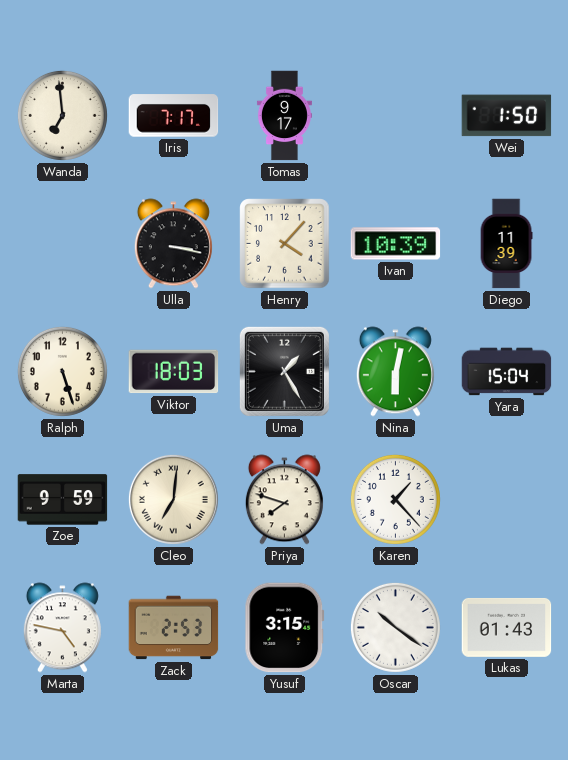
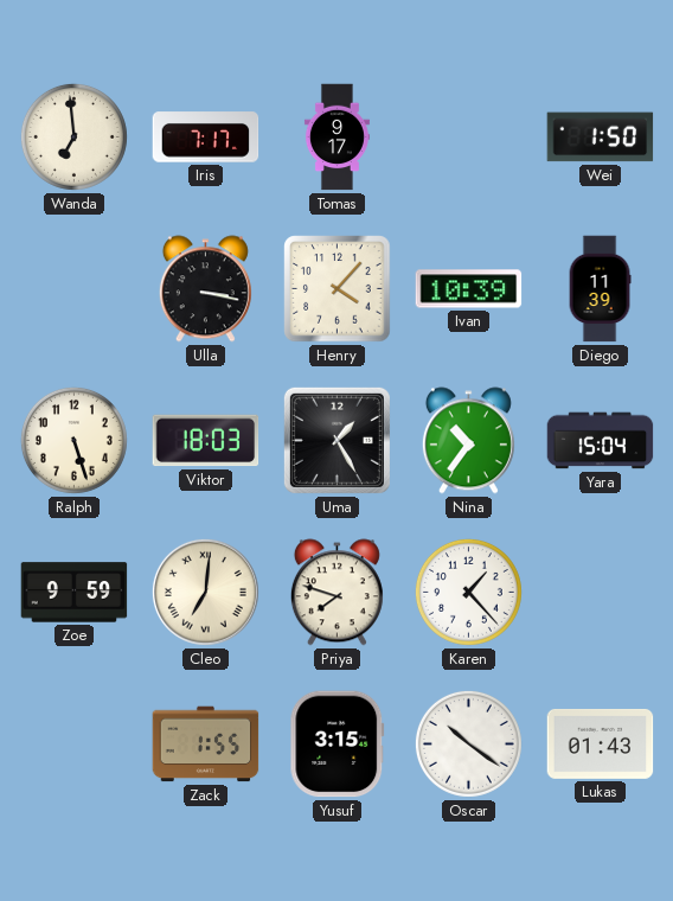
Nina: 6:02 -> 10:36 (468, 441)
Marta: 4:47 -> none (62, 628)
Zack: 2:53 -> 1:55 (206, 745)
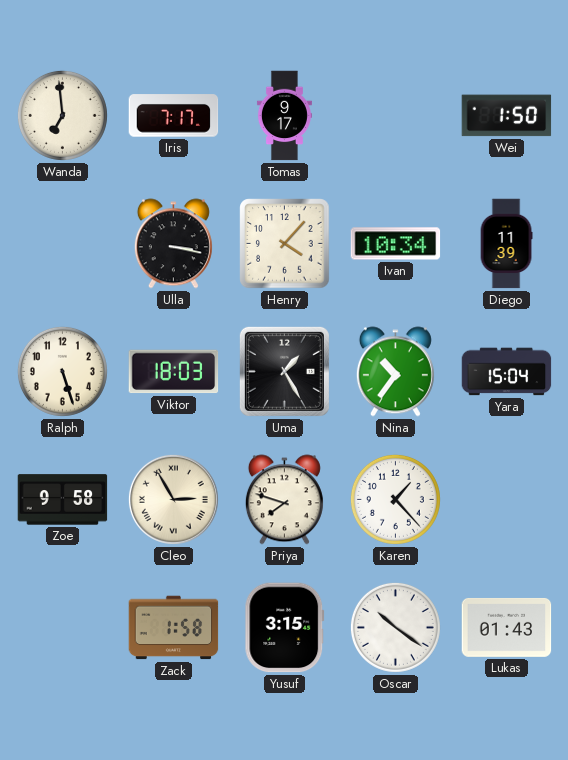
Ivan: 10:39 -> 10:34 (396, 244)
Zoe: 9:59 -> 9:58 (63, 500)
Cleo: 7:01 -> 2:55 (173, 499)
Zack: 1:55 -> 1:58 (174, 628)
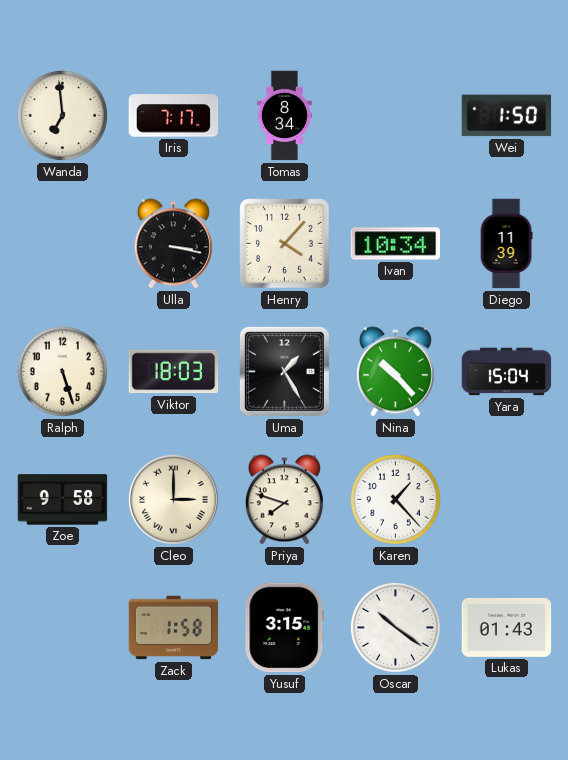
Tomas: 9:17 -> 8:34 (284, 116)
Nina: 10:36 -> 10:23 (395, 372)
Cleo: 2:55 -> 3:00 (173, 499)
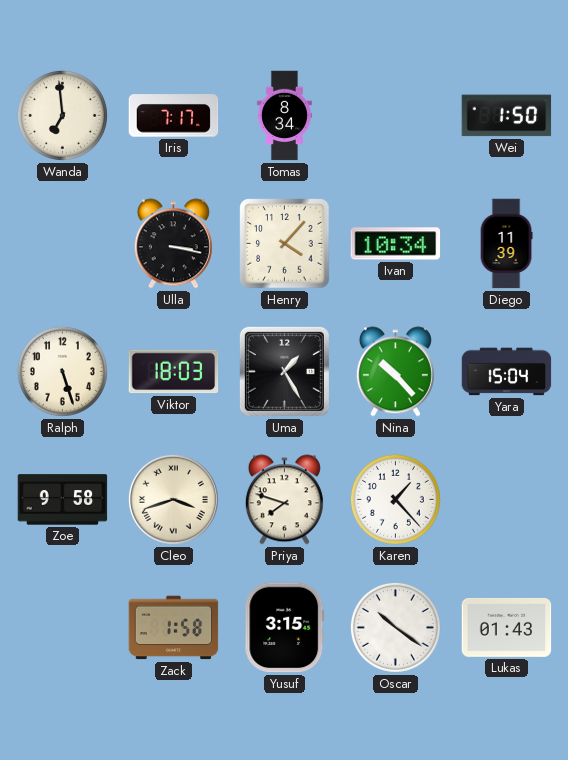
Cleo: 3:00 -> 3:42 (173, 499)
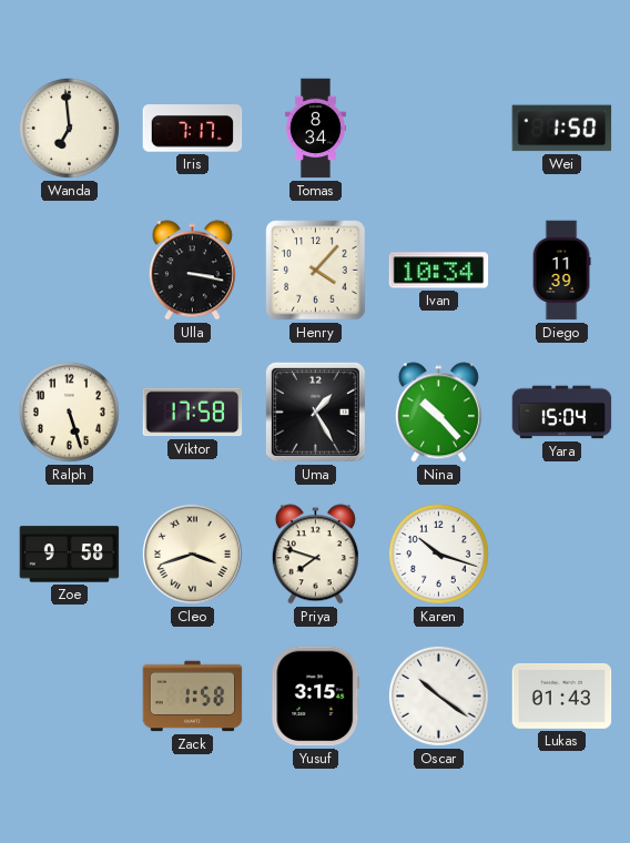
Viktor: 18:03 -> 17:58 (193, 413)
Karen: 1:23 -> 10:18 (438, 553)
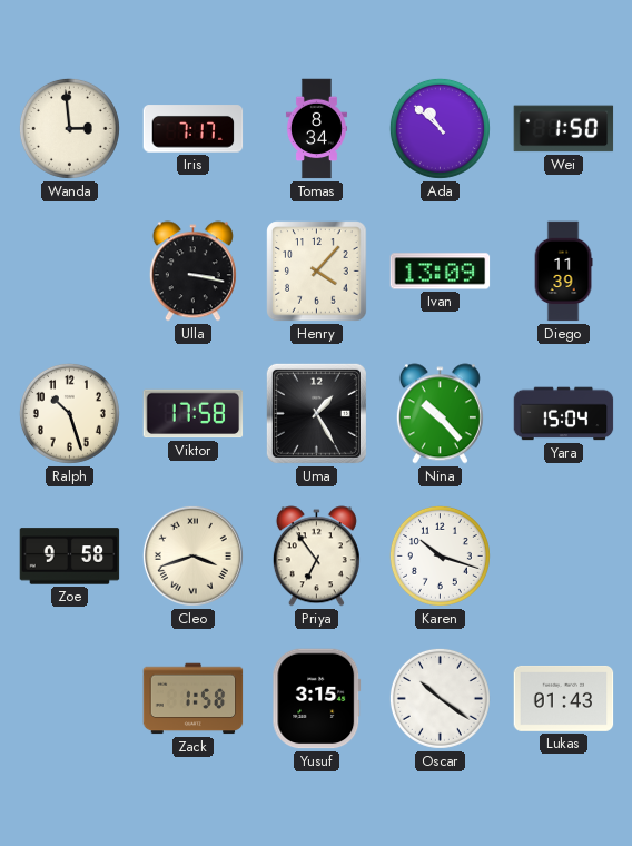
Wanda: 6:59 -> 2:59 (69, 128)
Ada: none -> 10:52 (440, 128)
Ivan: 10:34 -> 13:09 (441, 272)
Ralph: 5:27 -> 10:27 (69, 413)
Priya: 7:48 -> 6:54 (316, 557)
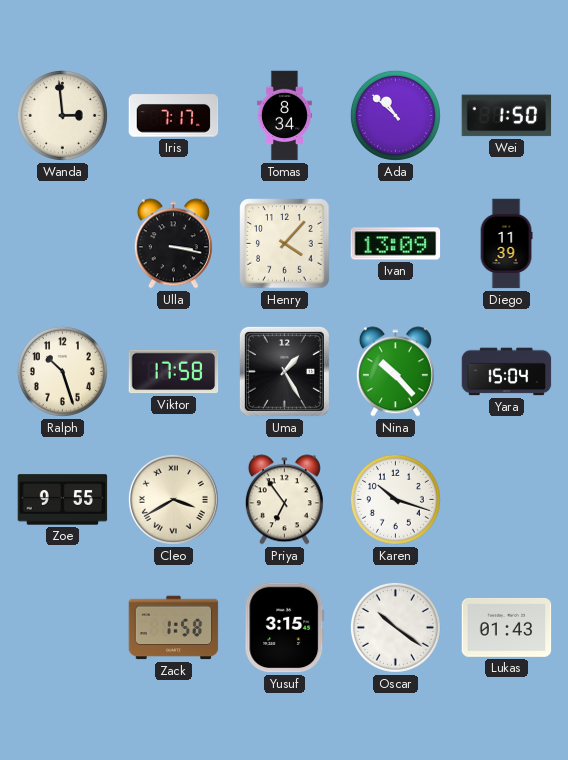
Zoe: 9:58 -> 9:55 (63, 500)
Cleo: 3:42 -> 3:40 (173, 499)
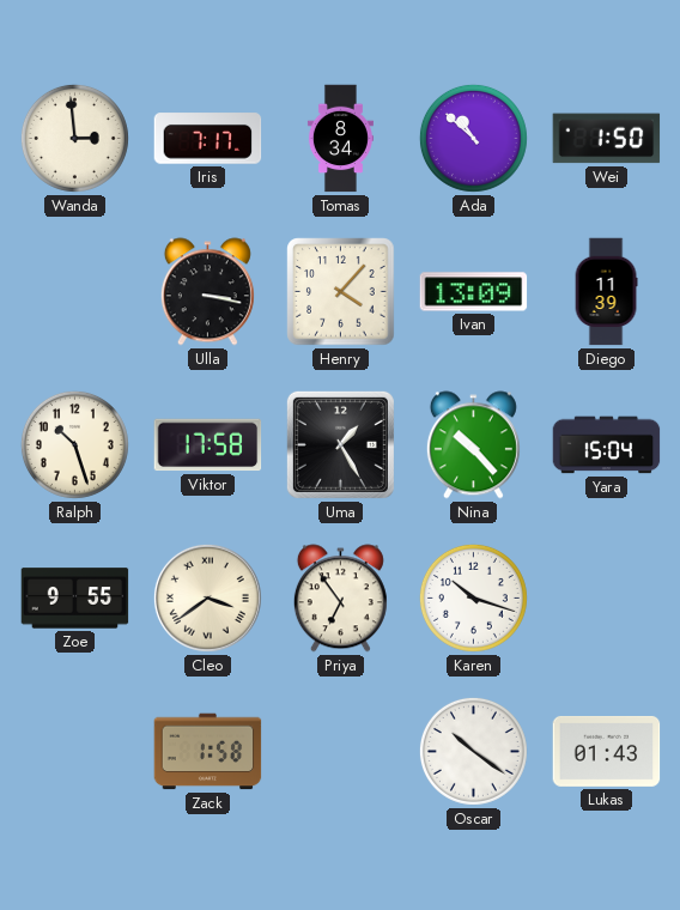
Cleo: 3:40 -> 3:39 (207, 597)
Yusuf: 3:15 -> none (285, 628)
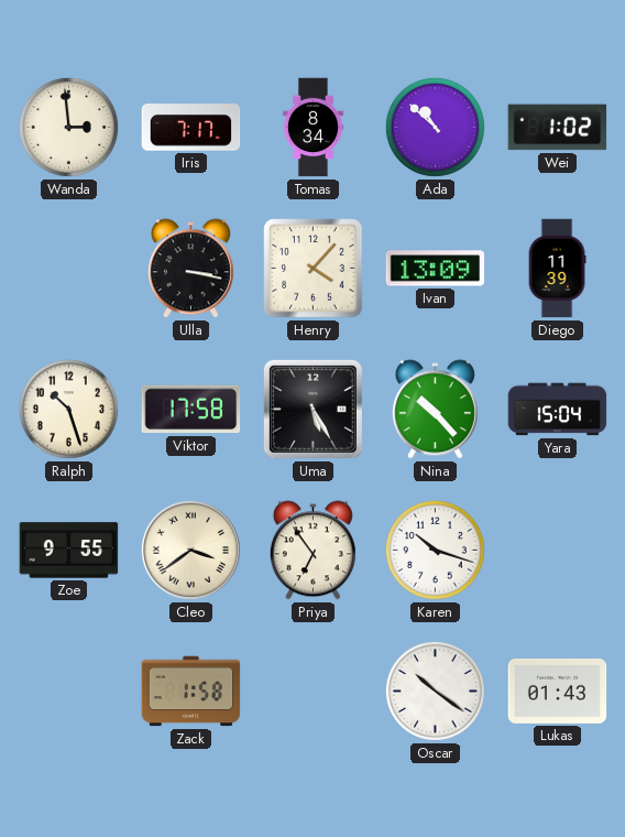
Wei: 1:50 -> 1:02 (558, 128)
Uma: 1:25 -> 5:25 (312, 409)
